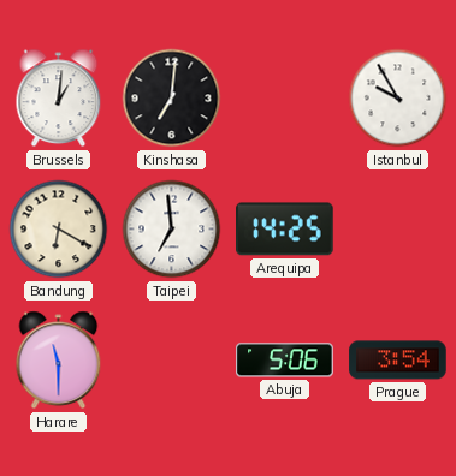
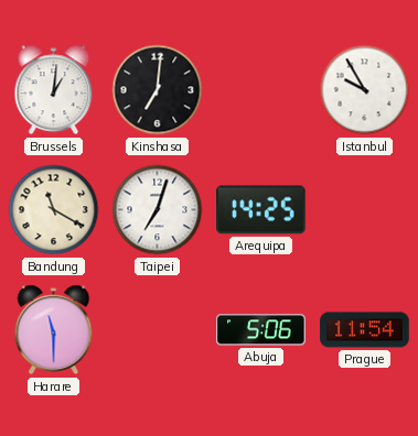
Bandung: 6:20 -> 11:20 (54, 210)
Taipei: 6:59 -> 7:03 (158, 210)
Prague: 3:54 -> 11:54 (365, 330)
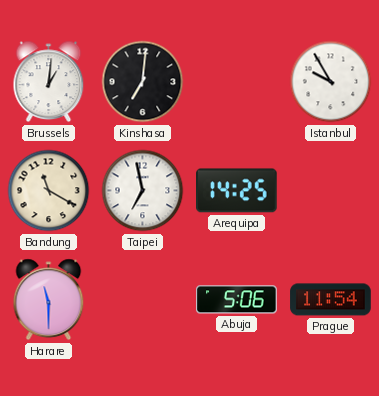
Taipei: 7:03 -> 6:58 (143, 191)
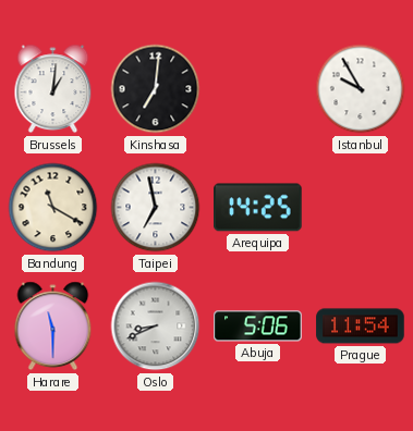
Oslo: none -> 8:41 (156, 327)
